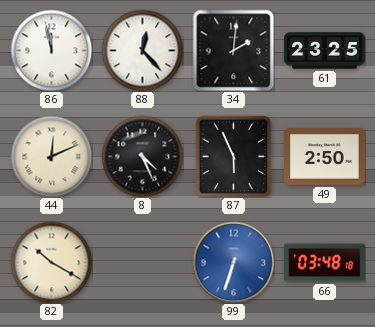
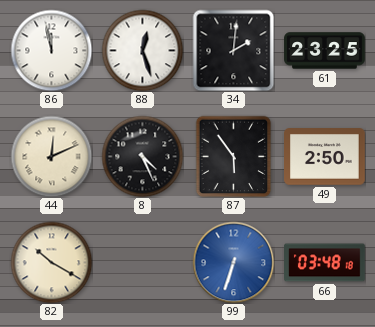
88: 12:23 -> 12:27 (142, 50)
87: 5:56 -> 5:54 (234, 156)
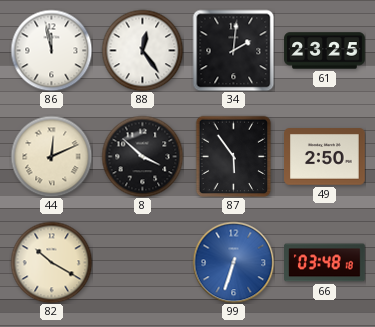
88: 12:27 -> 12:24 (142, 50)
8: 4:26 -> 3:52 (142, 156)
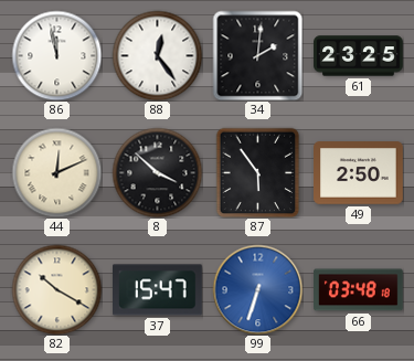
37: none -> 15:47 (158, 290)
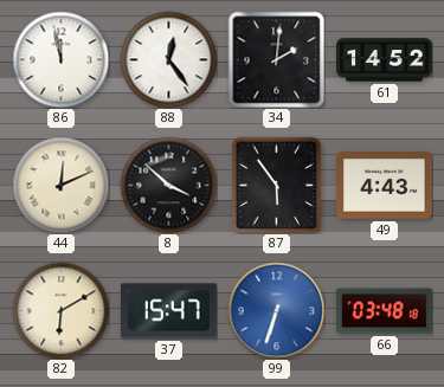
61: 23:25 -> 14:52 (385, 60)
49: 2:50 -> 4:43 (385, 186)
82: 10:20 -> 6:10 (60, 310)
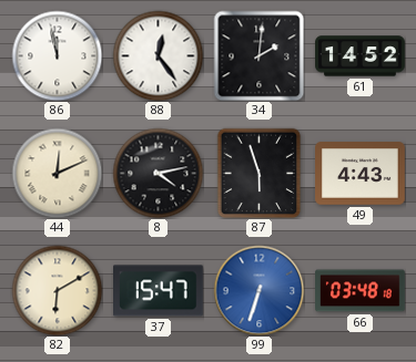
8: 3:52 -> 4:13 (158, 173)
87: 5:54 -> 5:57 (260, 173)
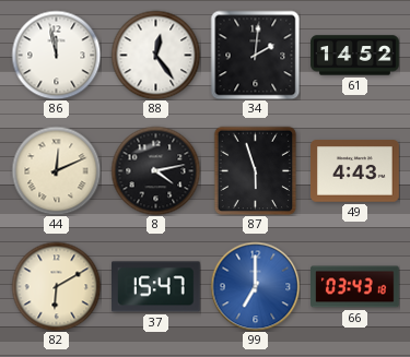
99: 6:33 -> 7:00 (255, 286)
66: 03:48 -> 03:43 (355, 287)
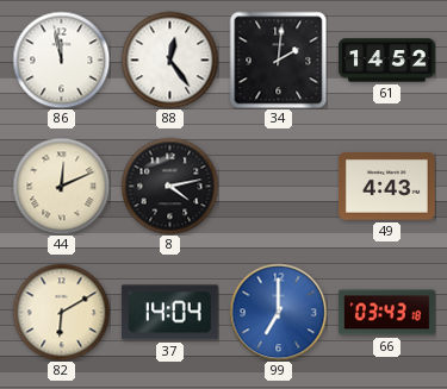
87: 5:57 -> none (256, 170)
37: 15:47 -> 14:04 (170, 313)
